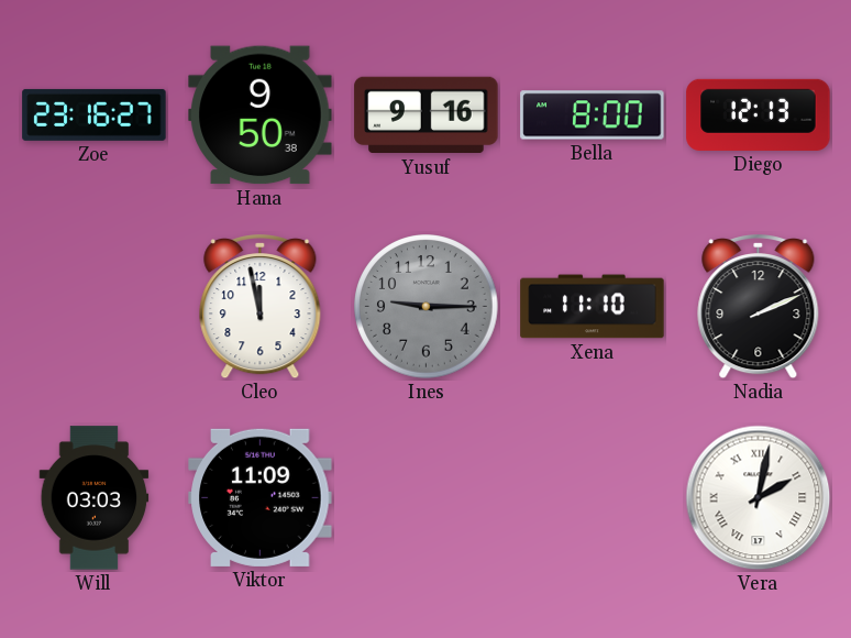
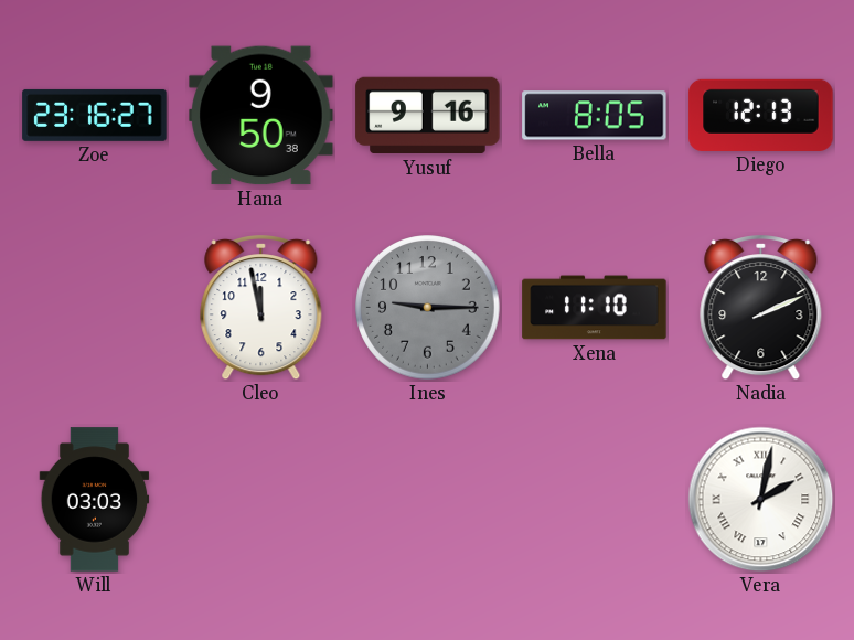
Bella: 8:00 -> 8:05 (595, 116)
Viktor: 11:09 -> none (261, 497)
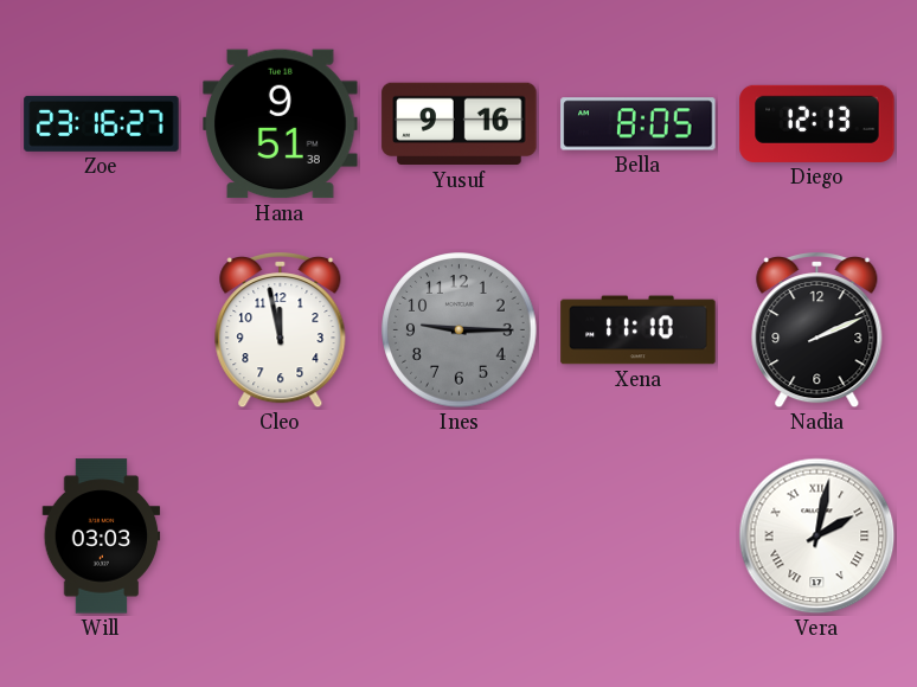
Hana: 9:50 -> 9:51 (281, 124)
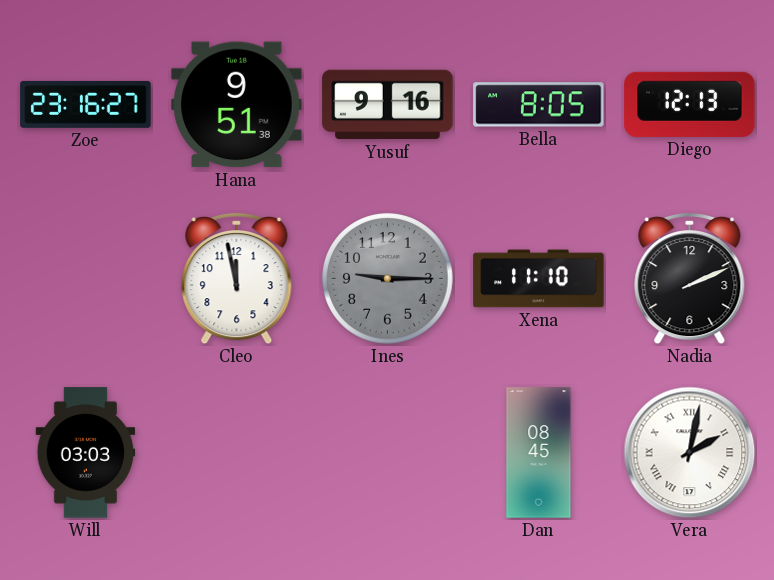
Dan: none -> 08:45 (539, 453)
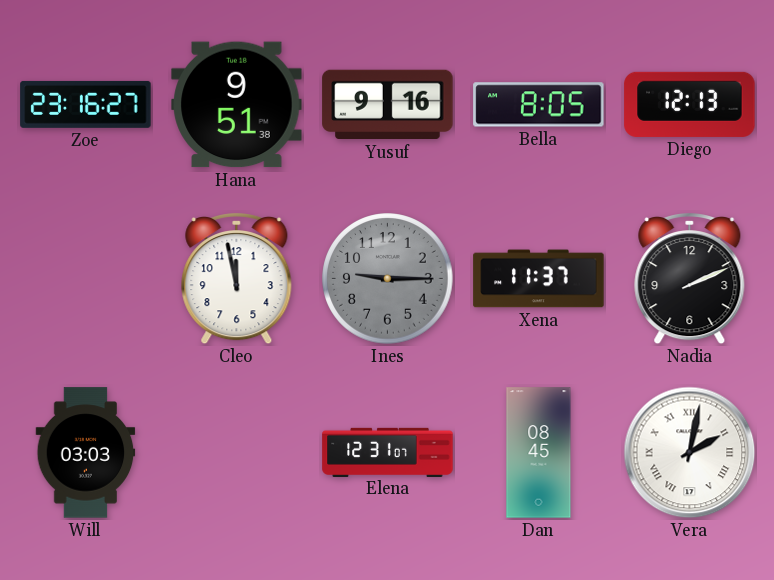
Xena: 11:10 -> 11:37 (539, 279)
Elena: none -> 12:31 (388, 452)
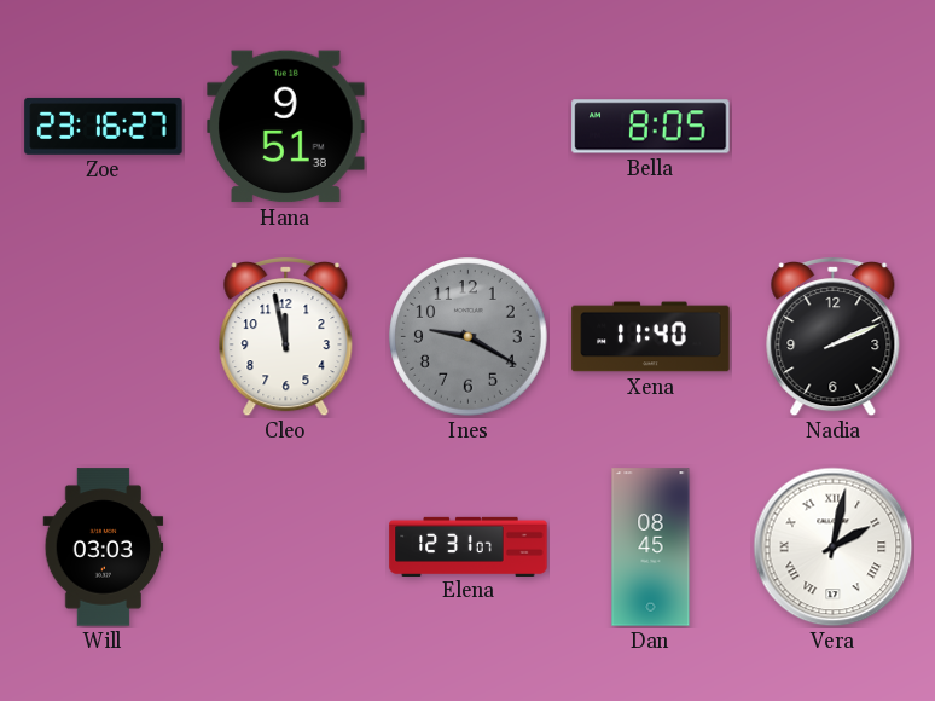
Yusuf: 9:16 -> none (388, 105)
Diego: 12:13 -> none (690, 104)
Ines: 9:15 -> 9:20 (469, 337)
Xena: 11:37 -> 11:40 (651, 337)
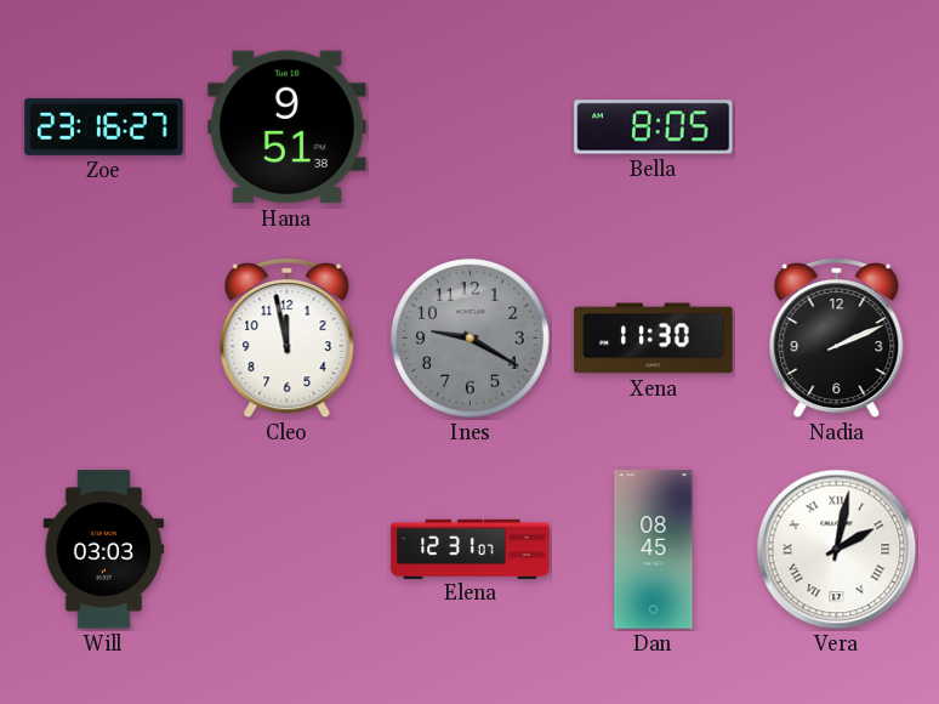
Xena: 11:40 -> 11:30 (654, 339)
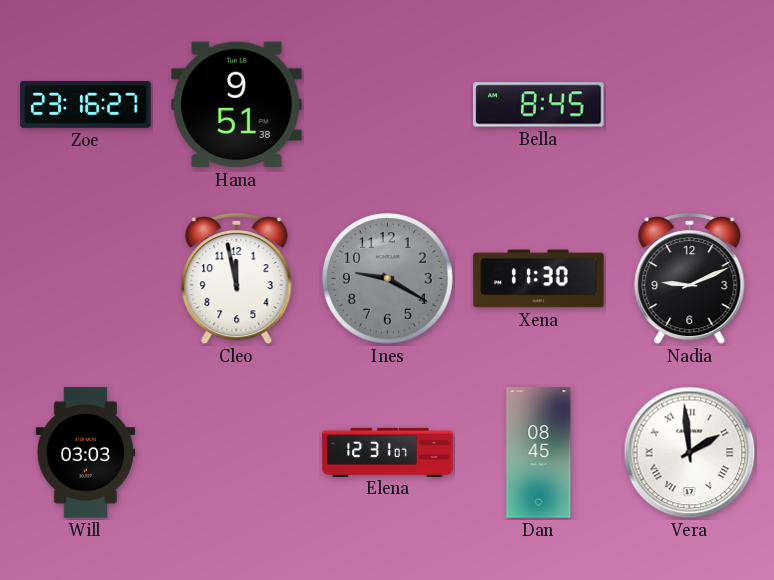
Bella: 8:05 -> 8:45 (539, 105)
Nadia: 2:11 -> 9:11 (690, 280)
Vera: 2:02 -> 1:59 (690, 453)
